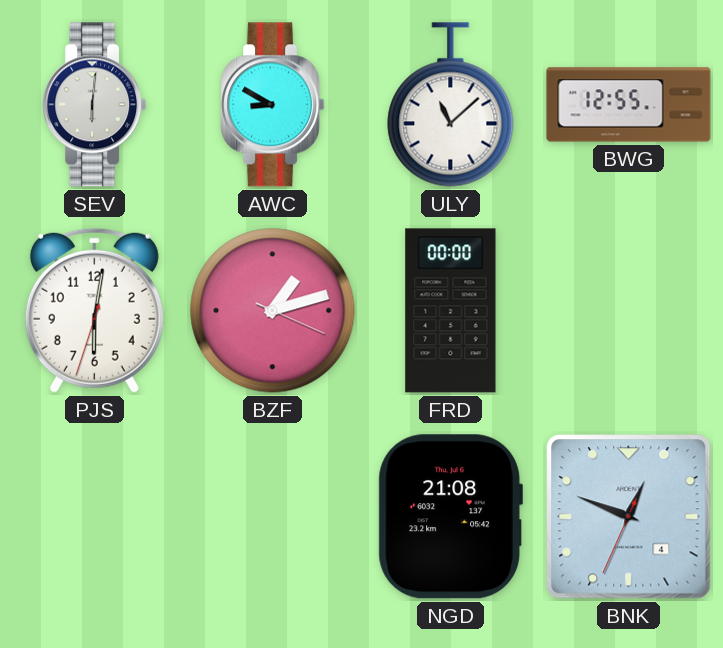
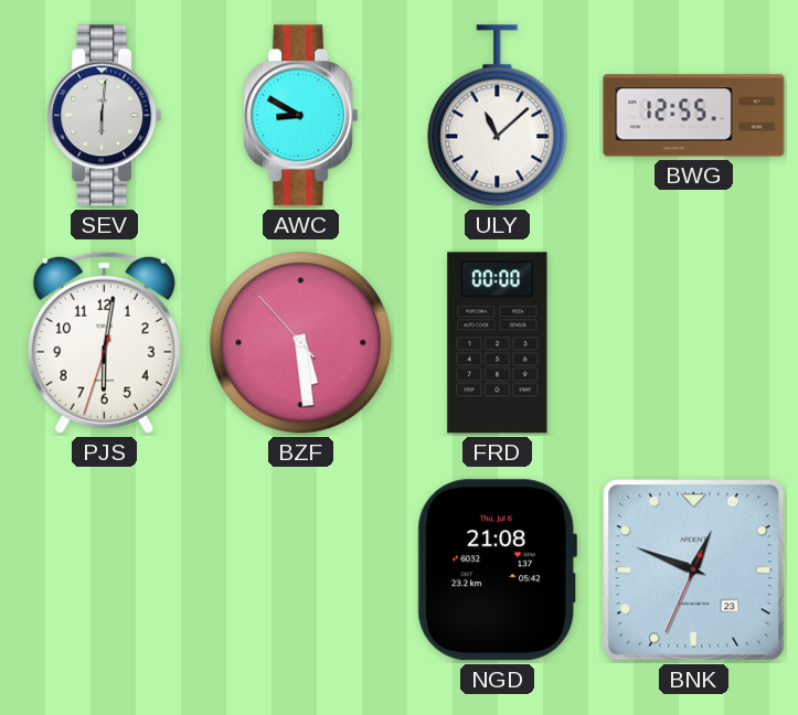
BZF: 1:12 -> 5:28 (301, 343)
BNK date: 4 -> 23 (694, 570)
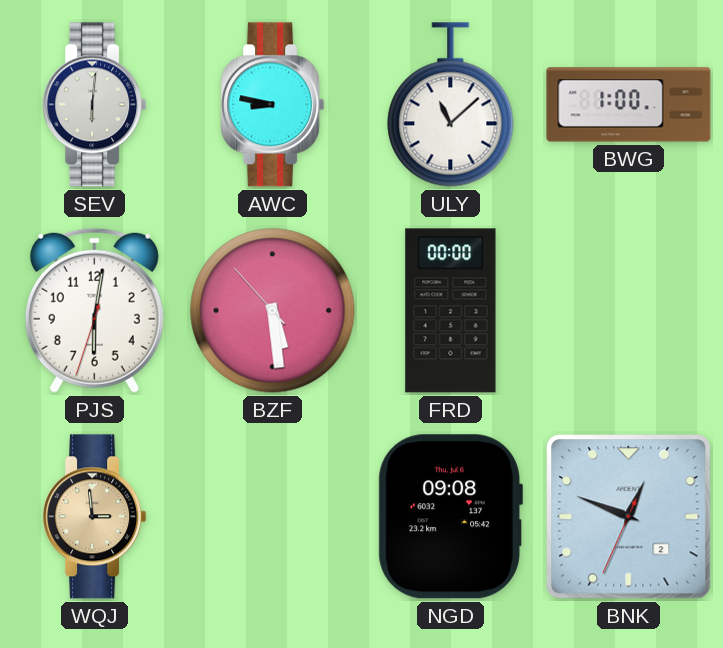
AWC: 8:50 -> 8:47 (273, 105)
BWG: 12:55 -> 1:00 (629, 105)
WQJ: none -> 2:59 (95, 517)
NGD: 21:08 -> 09:08 (450, 517)
BNK date: 23 -> 2 (629, 517)
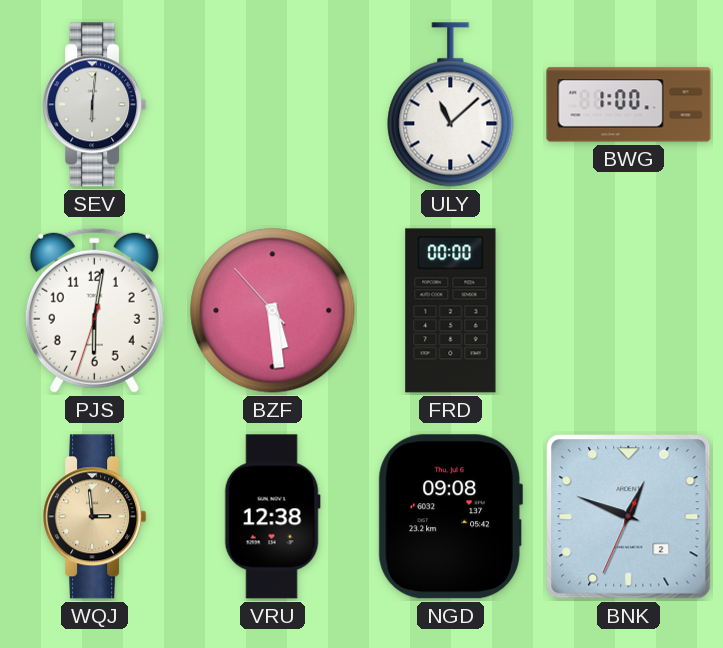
AWC: 8:47 -> none (273, 105)
VRU: none -> 12:38 (272, 517)
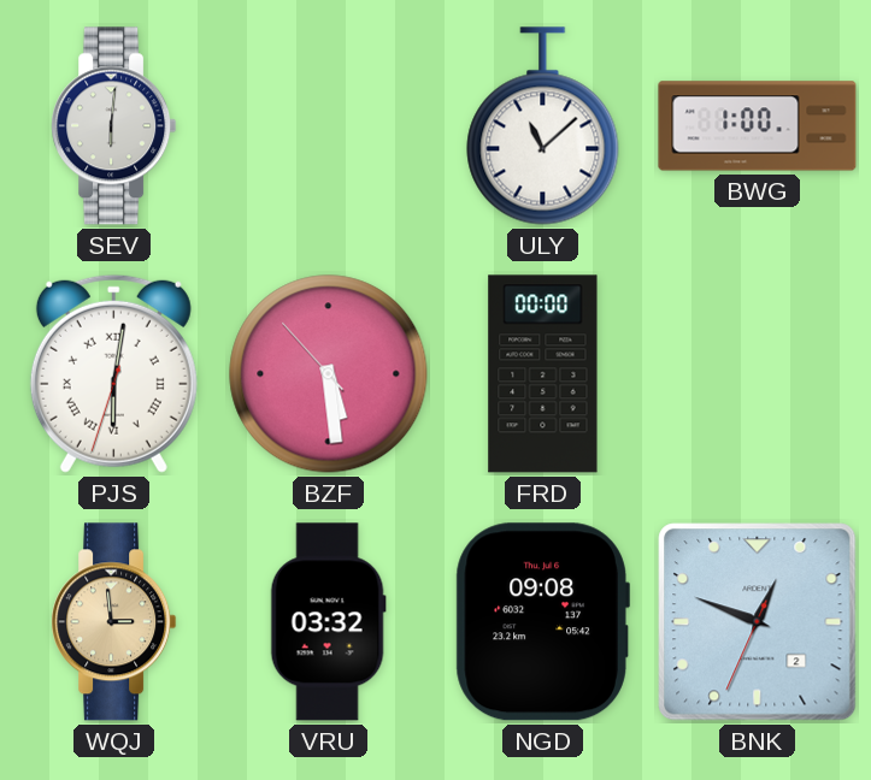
PJS numerals: Arabic -> Roman (113, 373)
VRU: 12:38 -> 03:32 (328, 622)
